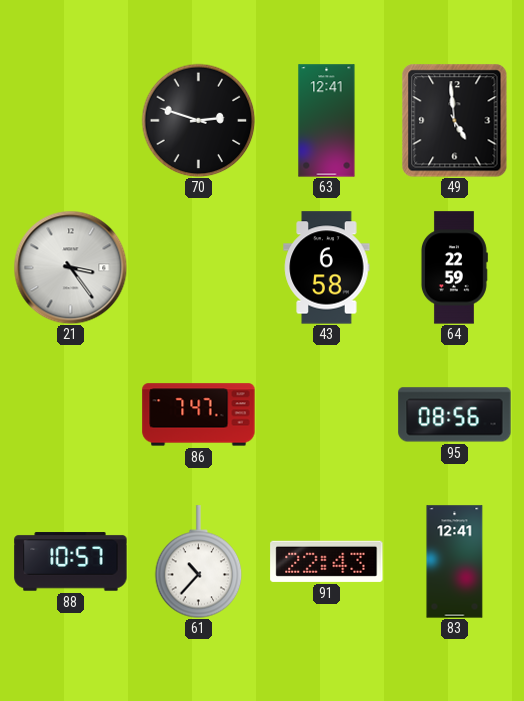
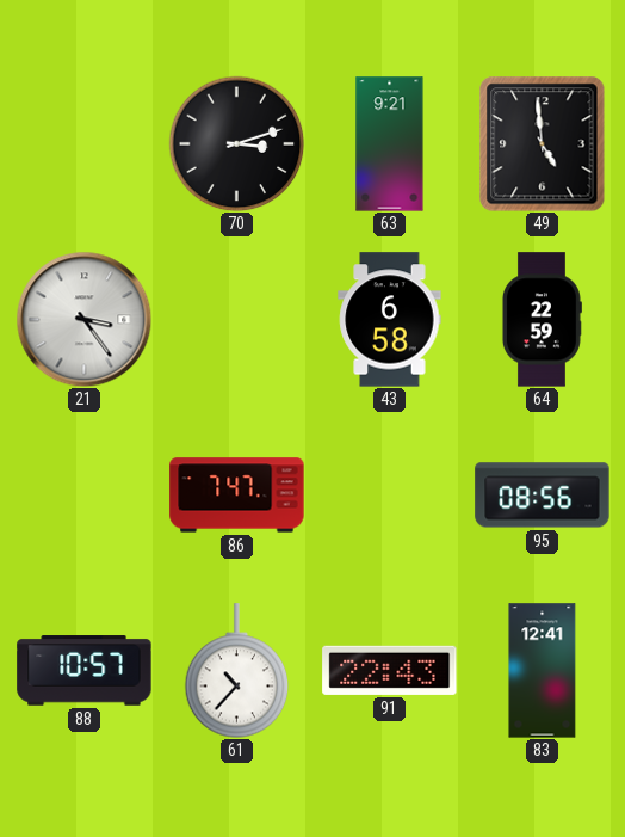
70: 2:48 -> 3:12 (236, 143)
63: 12:41 -> 9:21 (390, 144)
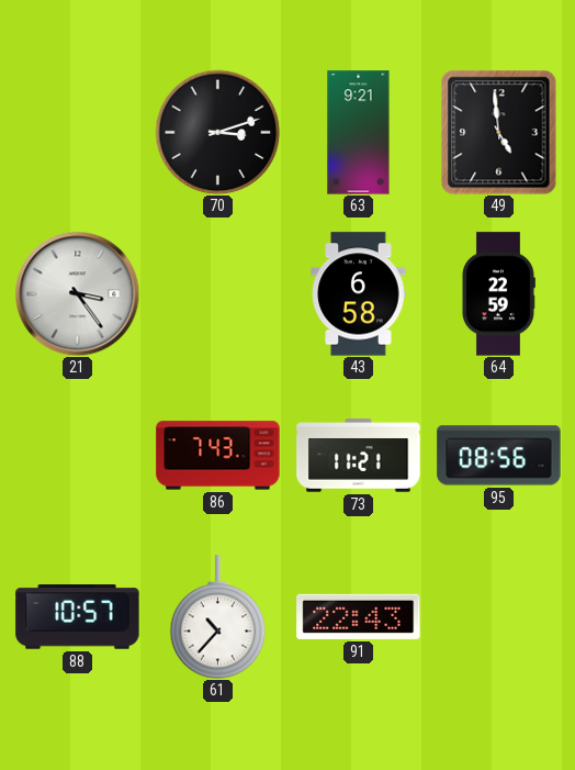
86: 7:47 -> 7:43 (218, 456)
73: none -> 11:21 (359, 456)
83: 12:41 -> none (543, 671)
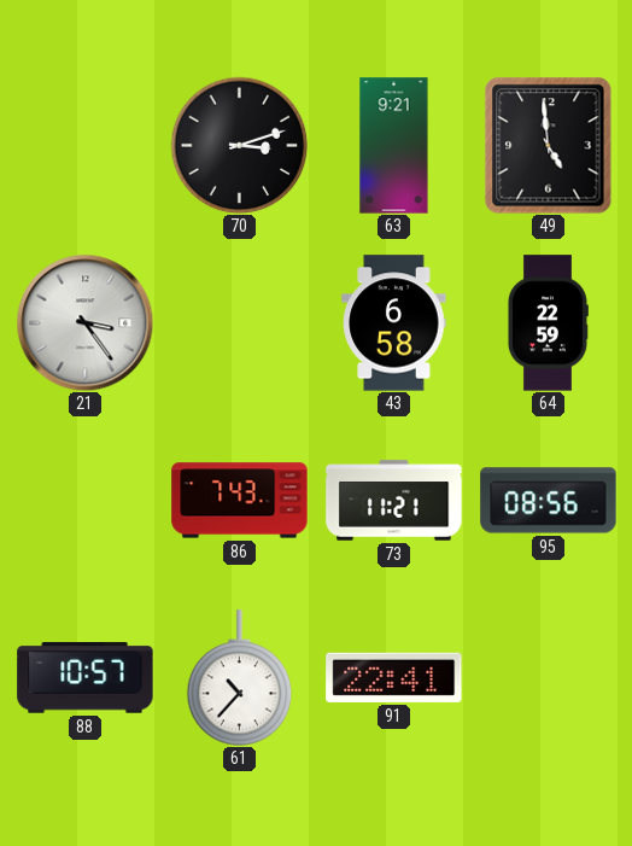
91: 22:43 -> 22:41 (394, 677)
